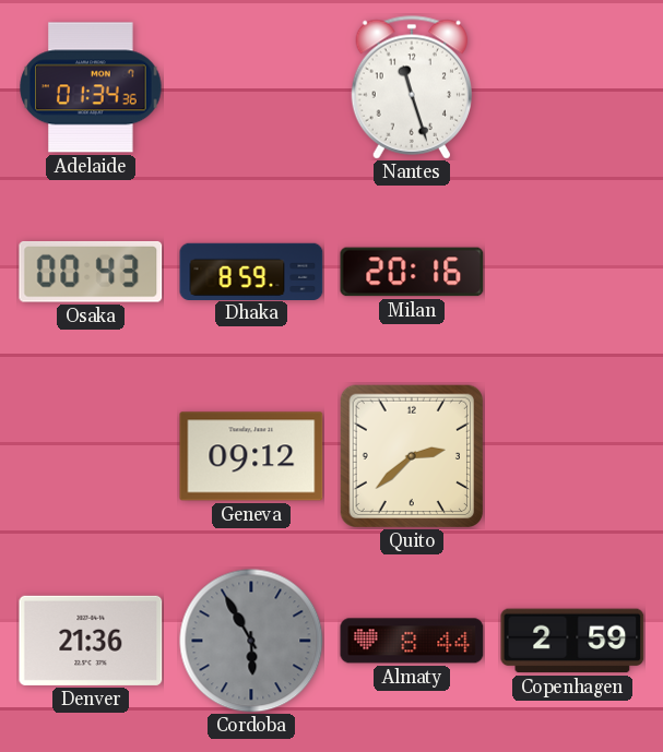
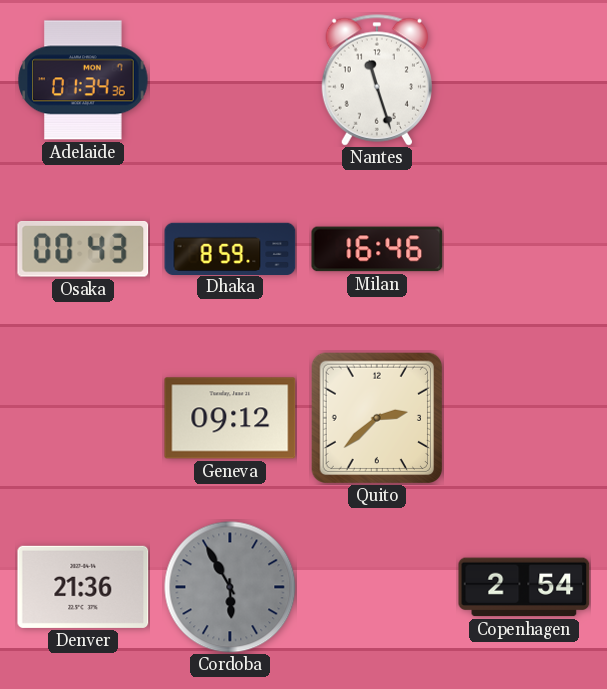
Milan: 20:16 -> 16:46 (377, 249)
Almaty: 8:44 -> none (412, 641)
Copenhagen: 2:59 -> 2:54 (524, 587)
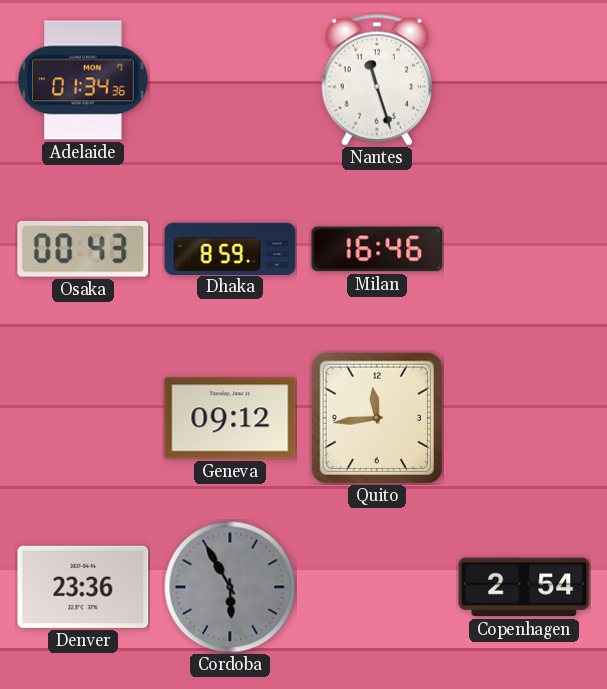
Quito: 2:38 -> 11:44 (376, 417)
Denver: 21:36 -> 23:36 (83, 587)
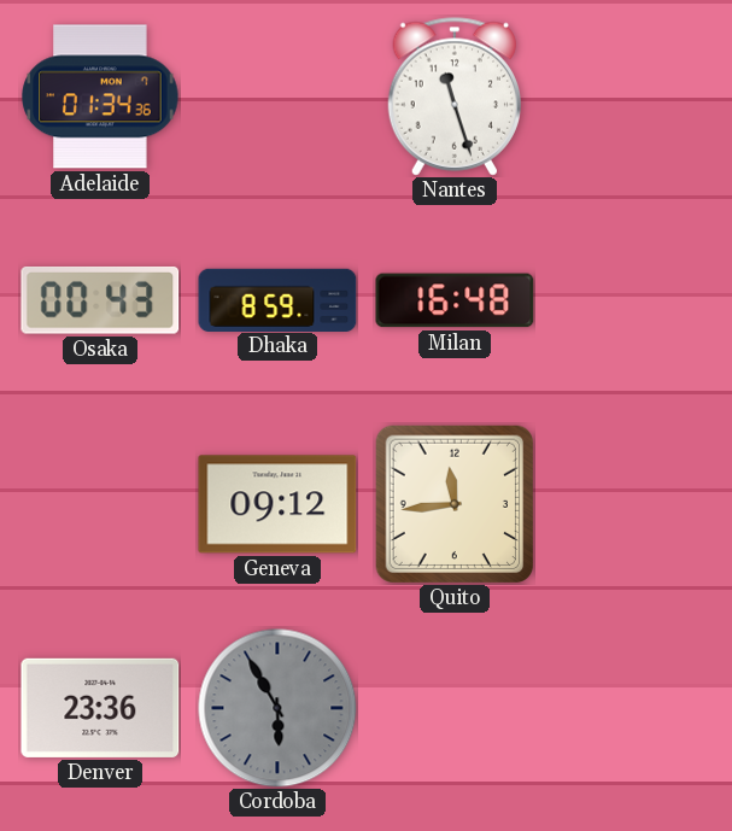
Milan: 16:46 -> 16:48 (455, 300)
Copenhagen: 2:54 -> none (524, 587)
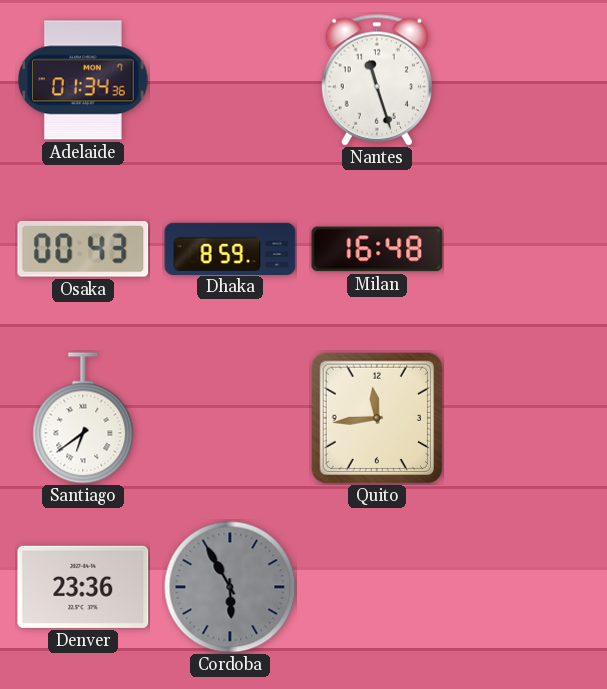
Santiago: none -> 6:39 (83, 418)
Geneva: 09:12 -> none (277, 504)
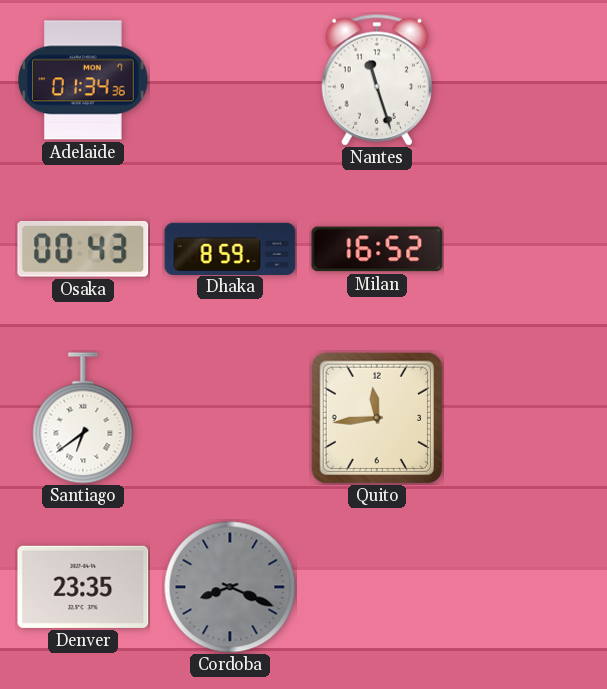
Milan: 16:48 -> 16:52 (377, 249)
Denver: 23:36 -> 23:35 (83, 587)
Cordoba: 5:55 -> 8:19 (230, 587)
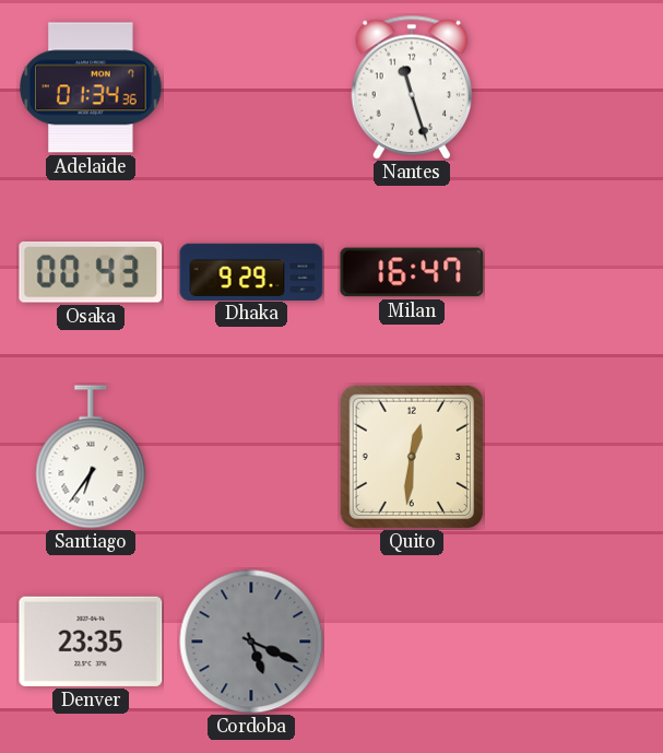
Dhaka: 8:59 -> 9:29 (251, 271)
Milan: 16:52 -> 16:47 (412, 272)
Santiago: 6:39 -> 6:36 (91, 457)
Quito: 11:44 -> 12:31 (411, 456)
Cordoba: 8:19 -> 5:19 (251, 642)
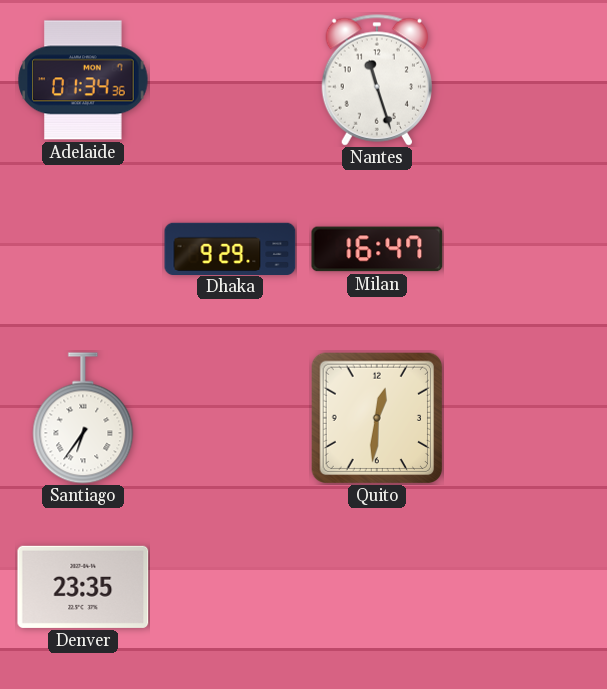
Osaka: 00:43 -> none (91, 272)
Cordoba: 5:19 -> none (251, 642)
